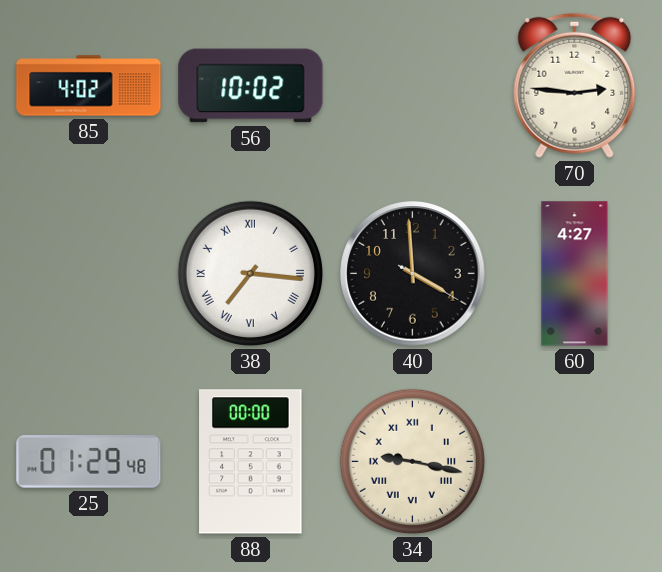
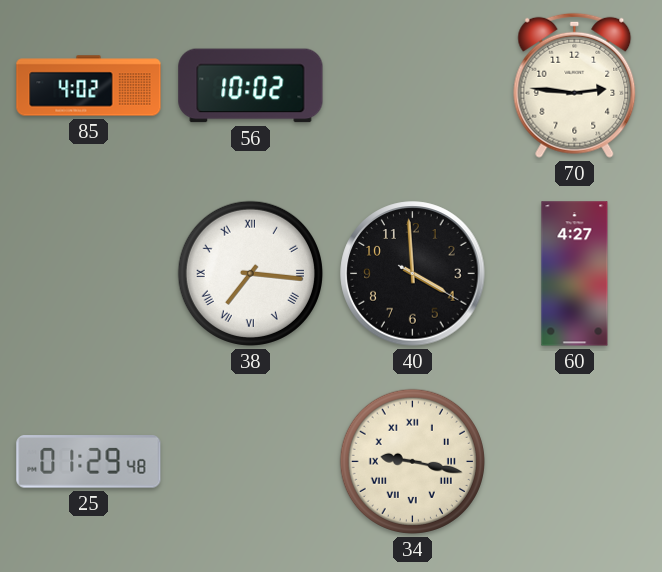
88: 00:00 -> none (251, 462)
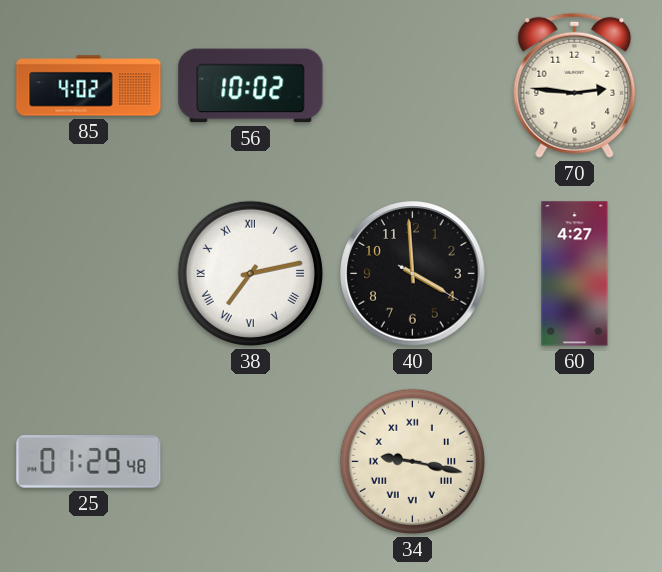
38: 7:16 -> 7:13 (250, 273)
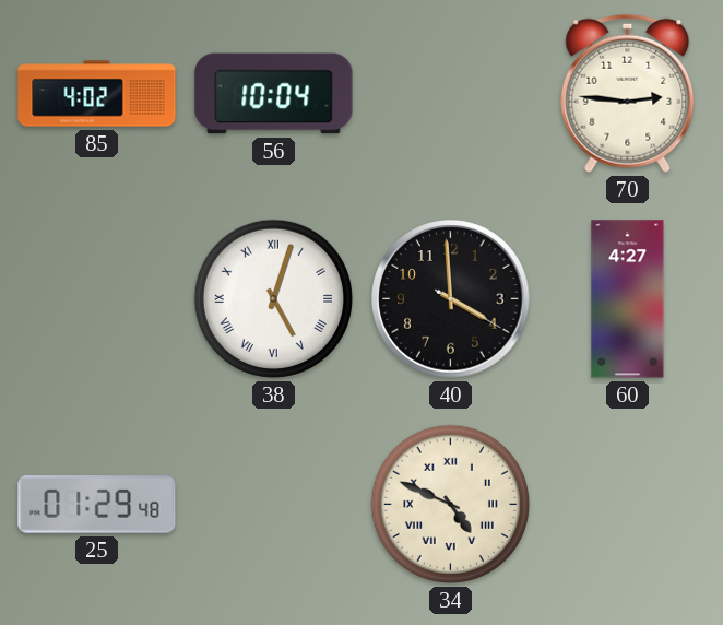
56: 10:02 -> 10:04 (274, 94)
38: 7:13 -> 5:03 (273, 298)
34: 9:17 -> 4:49 (450, 504)
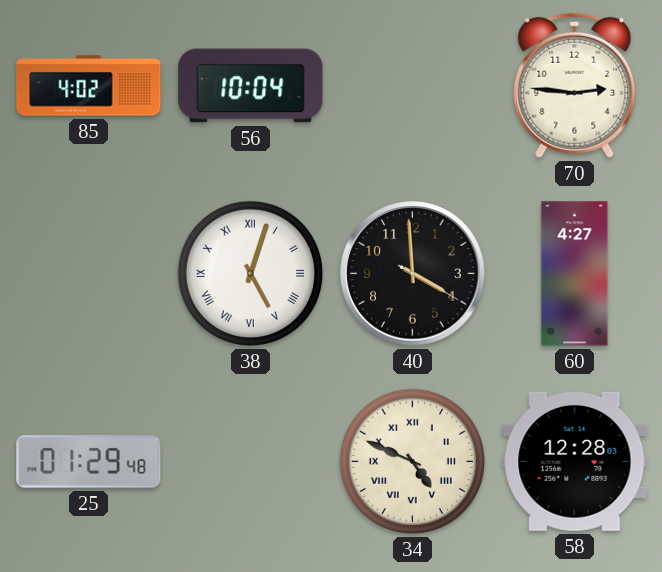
58: none -> 12:28 (575, 461)
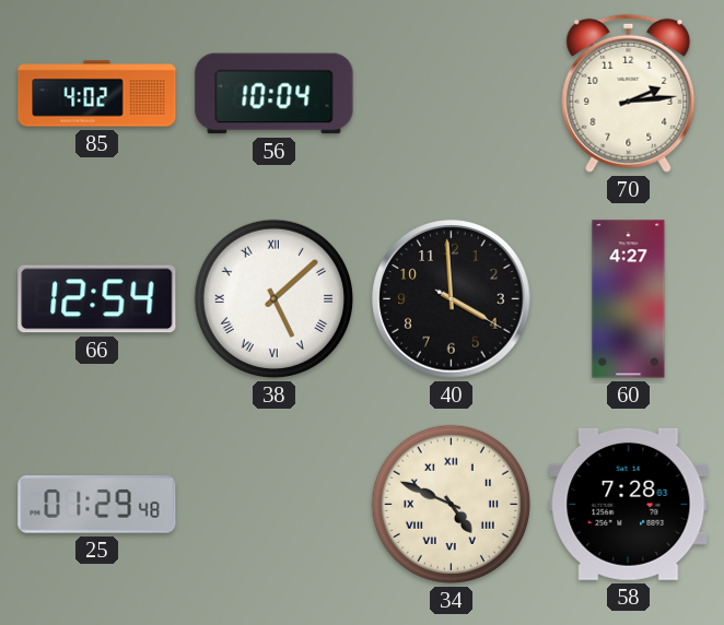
70: 2:46 -> 2:14 (629, 93)
66: none -> 12:54 (97, 299)
38: 5:03 -> 5:08 (273, 298)
58: 12:28 -> 7:28 (629, 504)
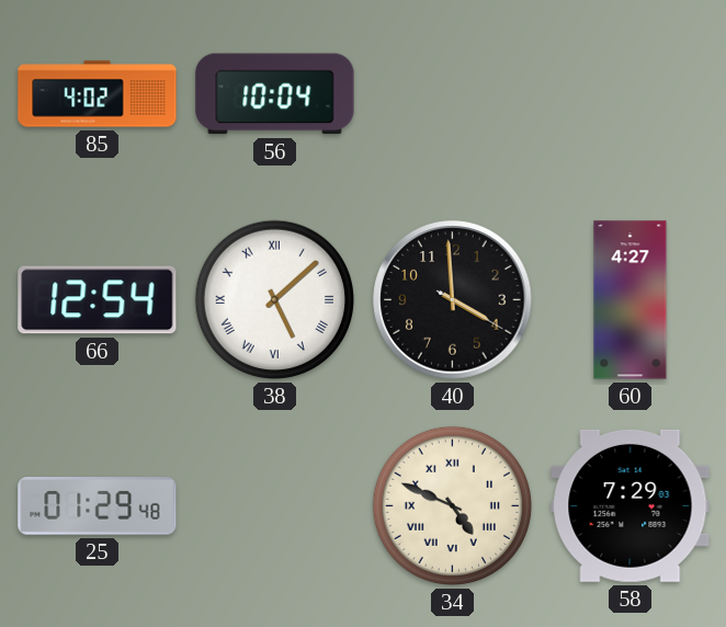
70: 2:14 -> none (629, 93)
58: 7:28 -> 7:29 (631, 505)
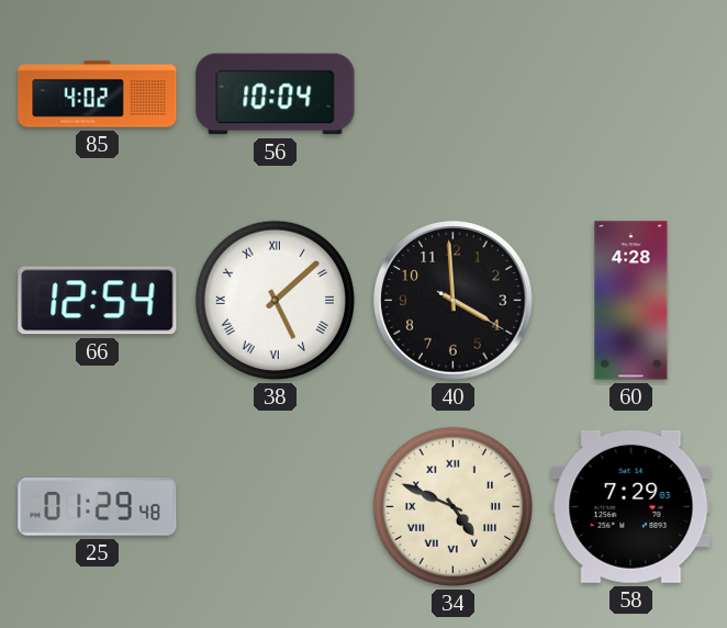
60: 4:27 -> 4:28 (631, 301)
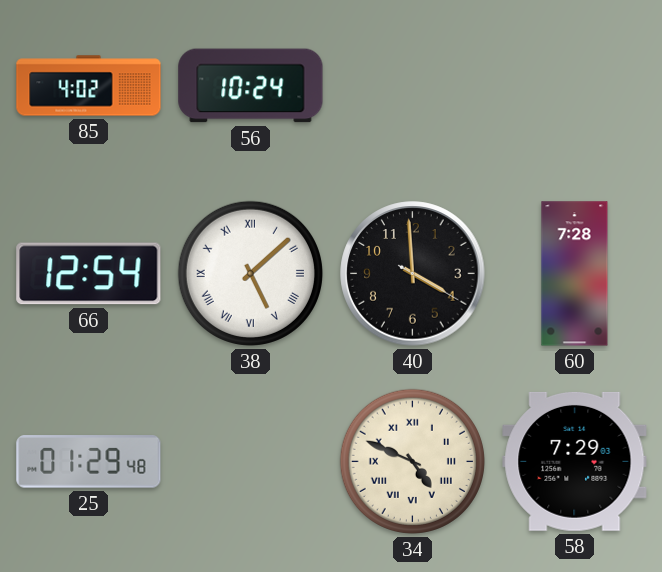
56: 10:04 -> 10:24 (251, 86)
60: 4:28 -> 7:28 (575, 274)
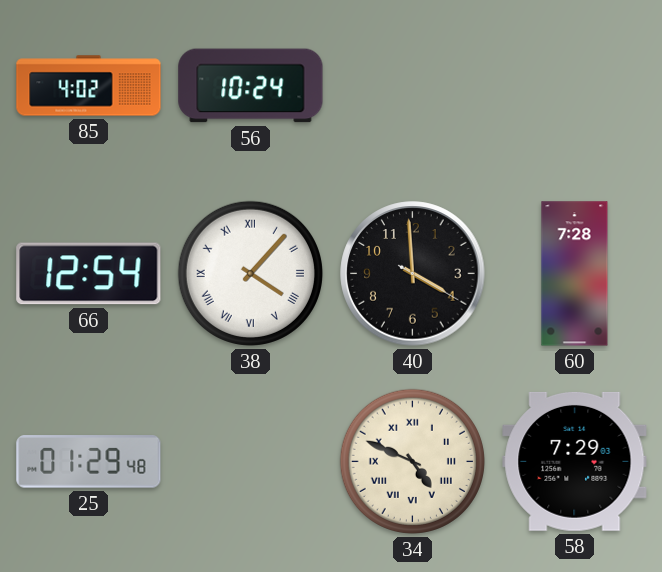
38: 5:08 -> 4:07 (250, 273)
